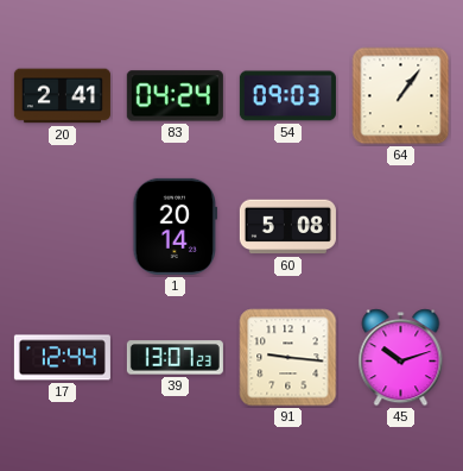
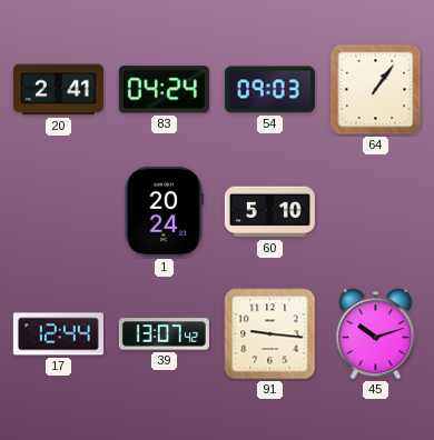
1: 20:14 -> 20:24 (164, 211)
60: 5:08 -> 5:10 (269, 212)
39: 13:07:23 -> 13:07:42 (164, 334)
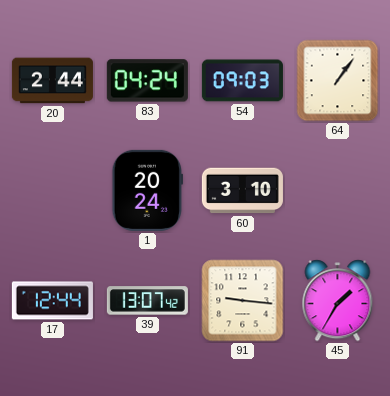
20: 2:41 -> 2:44 (52, 81)
60: 5:10 -> 3:10 (242, 191)
45: 10:12 -> 1:35 (338, 301)
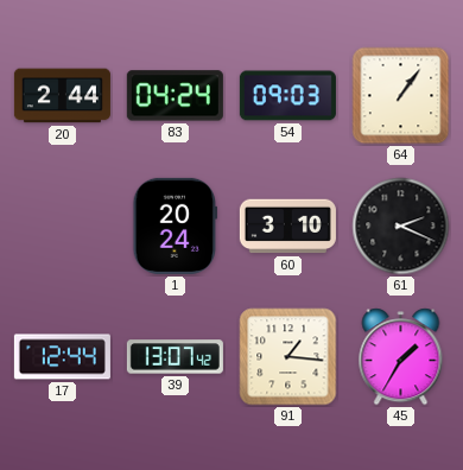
61: none -> 2:19 (401, 227)
91: 9:16 -> 1:16 (288, 357)
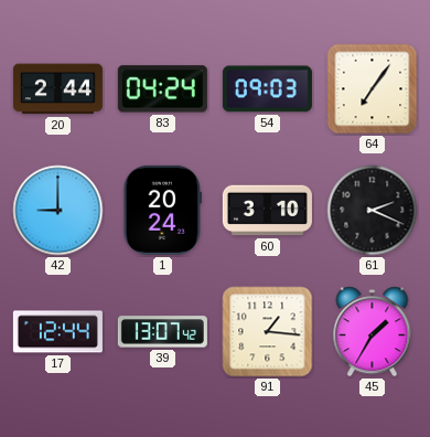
64: 1:06 -> 7:06 (373, 89)
42: none -> 9:00 (58, 211)
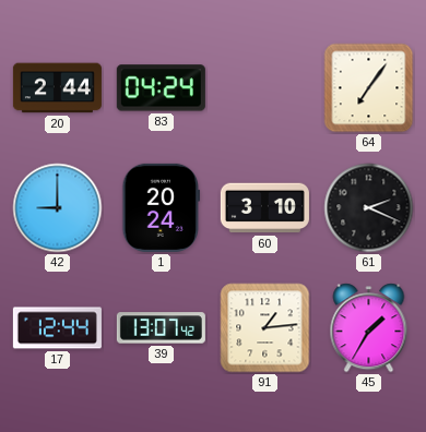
54: 09:03 -> none (267, 89)
91: 1:16 -> 1:14 (265, 328)
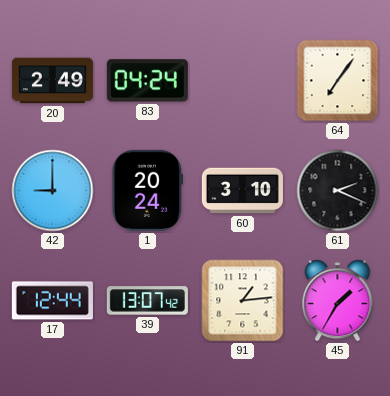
20: 2:44 -> 2:49 (52, 81)
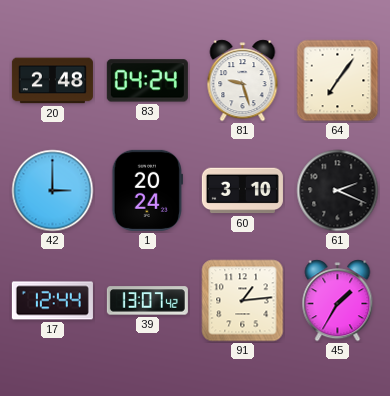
20: 2:49 -> 2:48 (52, 81)
81: none -> 9:27 (243, 81)
42: 9:00 -> 3:00 (53, 191)
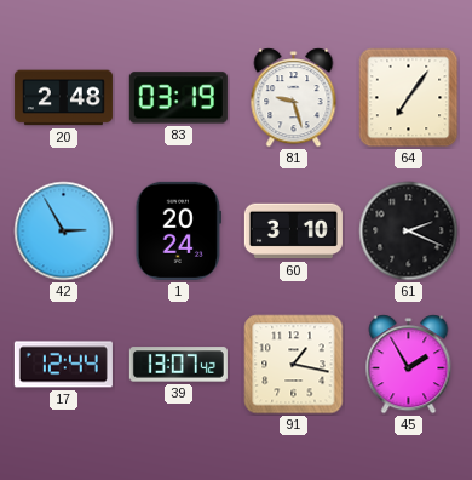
83: 04:24 -> 03:19 (178, 98)
42: 3:00 -> 2:55 (64, 232)
91: 1:14 -> 1:17 (294, 365)
45: 1:35 -> 1:55 (409, 365)
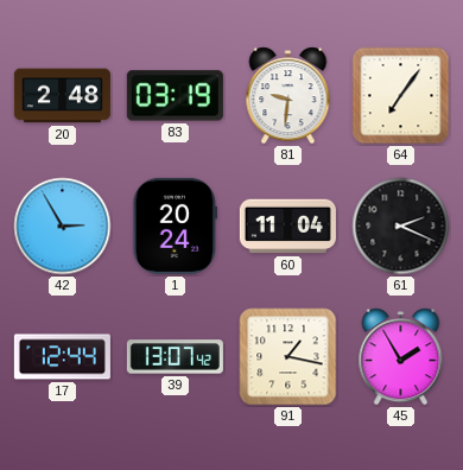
81: 9:27 -> 9:31 (288, 96)
60: 3:10 -> 11:04 (287, 227)
